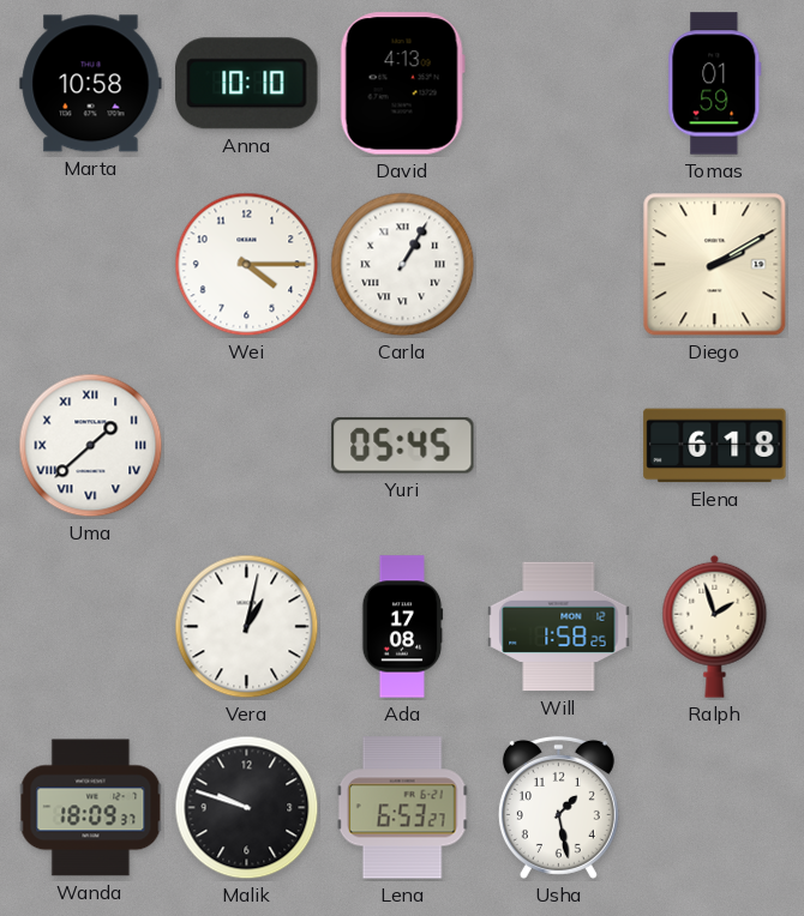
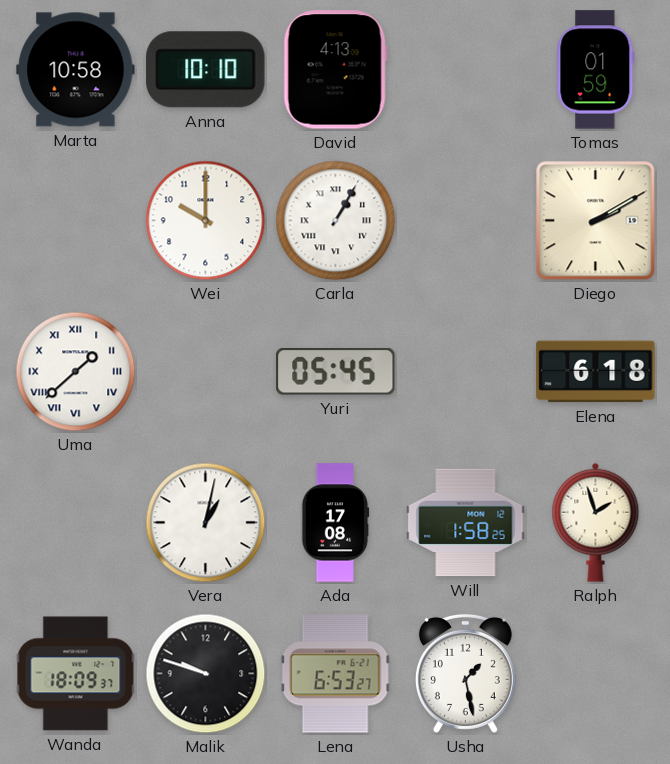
Wei: 4:15 -> 10:00 (206, 221)
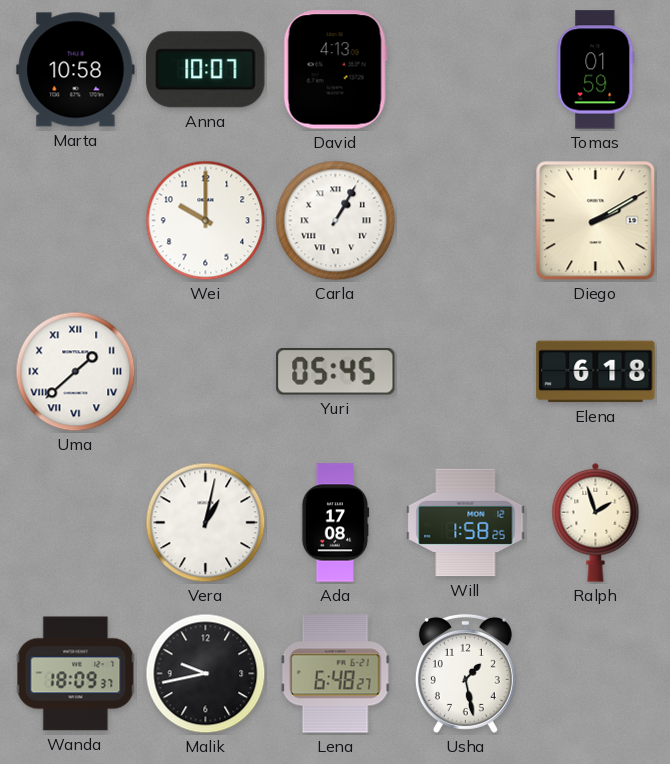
Anna: 10:10 -> 10:07 (206, 70)
Malik: 9:48 -> 9:43 (206, 674)
Lena: 6:53 -> 6:48 (335, 674)
